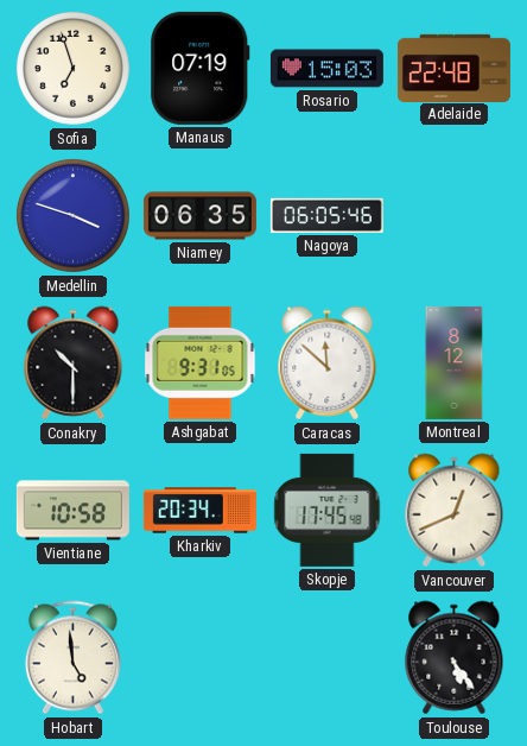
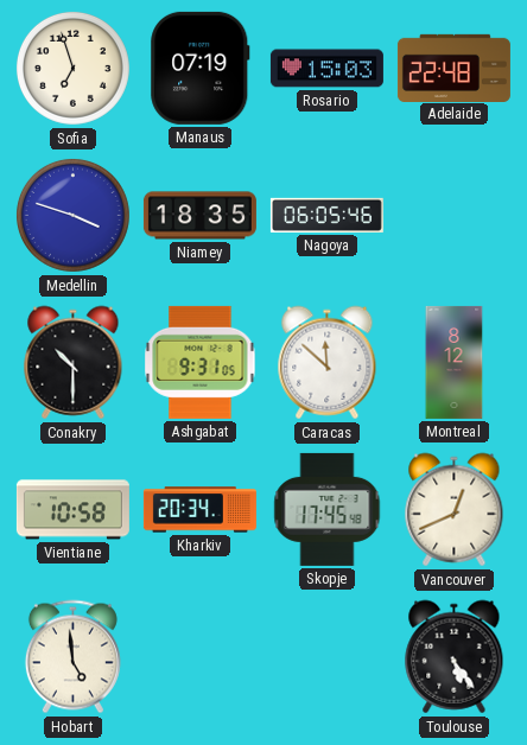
Niamey: 06:35 -> 18:35 (199, 216)
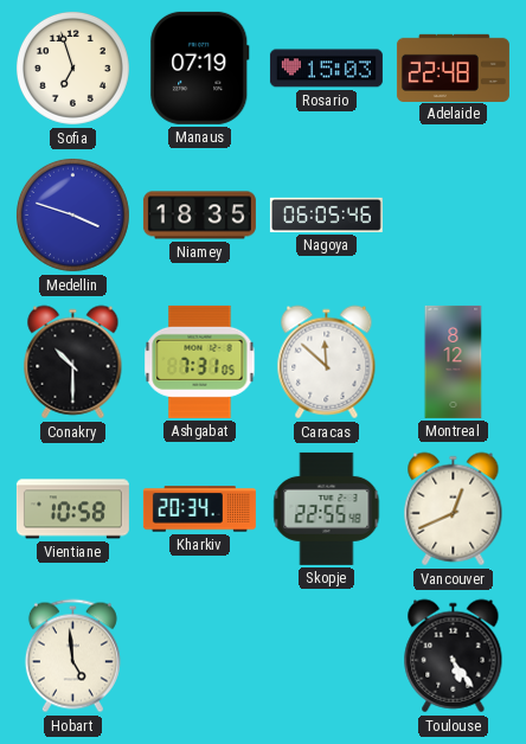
Ashgabat: 9:31 -> 7:31 (200, 361)
Skopje: 17:45 -> 22:55 (327, 508)
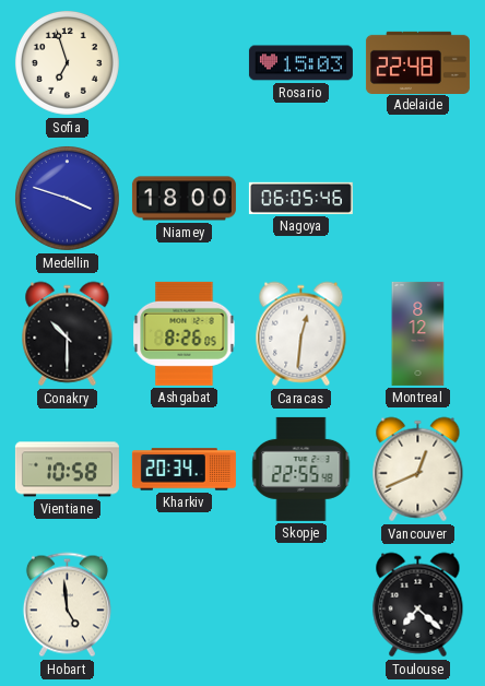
Manaus: 07:19 -> none (200, 68)
Niamey: 18:35 -> 18:00 (184, 199)
Ashgabat: 7:31 -> 8:26 (185, 333)
Caracas: 11:52 -> 12:31 (301, 334)
Toulouse: 5:24 -> 7:22 (418, 605)
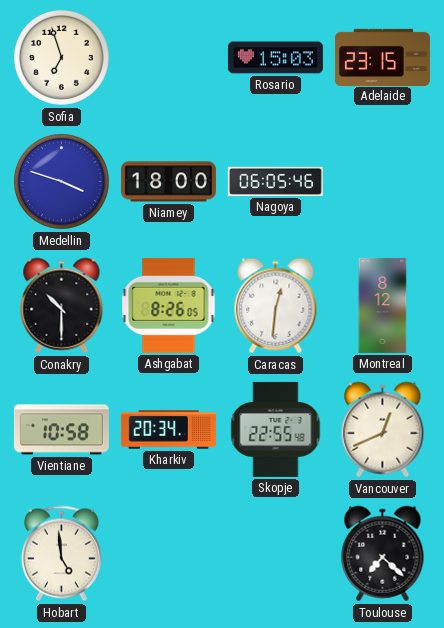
Adelaide: 22:48 -> 23:15 (382, 57)
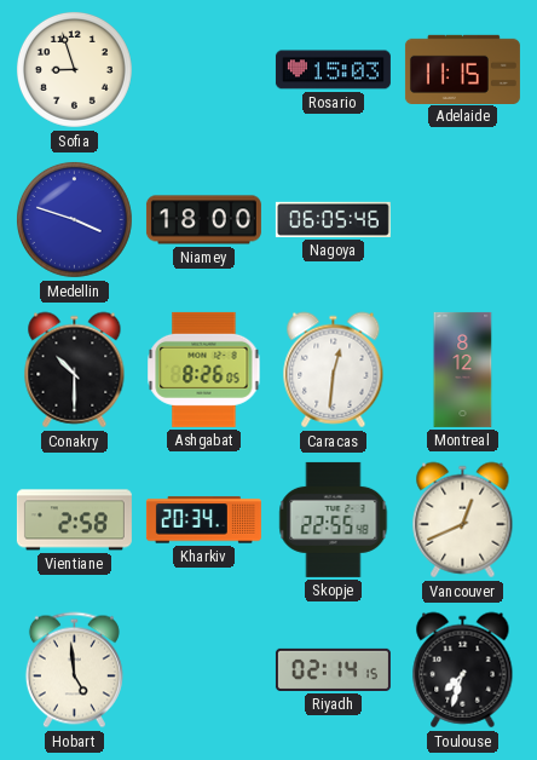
Sofia: 6:57 -> 8:57 (74, 69)
Adelaide: 23:15 -> 11:15 (462, 69)
Vientiane: 10:58 -> 2:58 (74, 520)
Riyadh: none -> 02:14 (333, 669)
Toulouse: 7:22 -> 7:33 (463, 670)
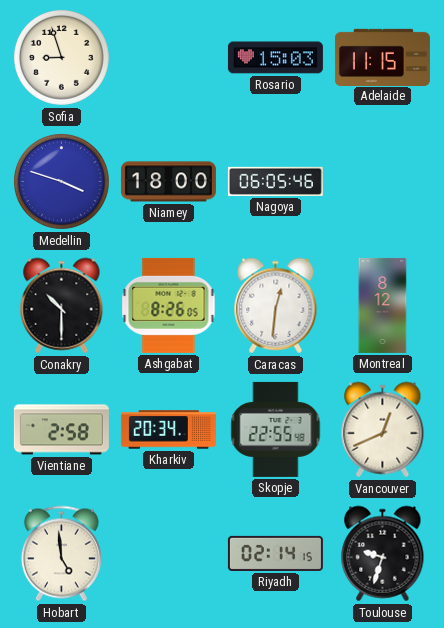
Toulouse: 7:33 -> 9:33 (383, 554)
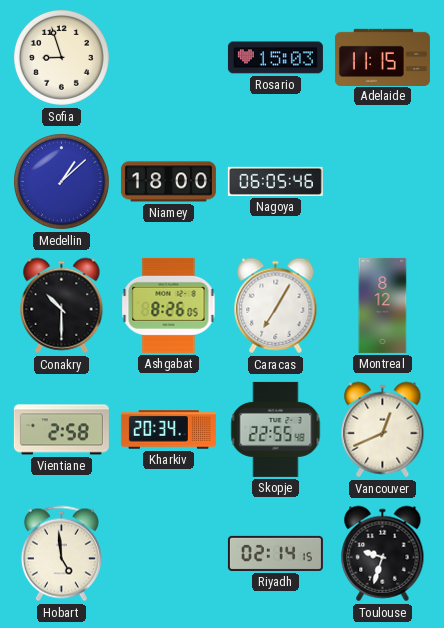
Medellin: 3:48 -> 1:08 (61, 181)
Caracas: 12:31 -> 7:05 (276, 306)
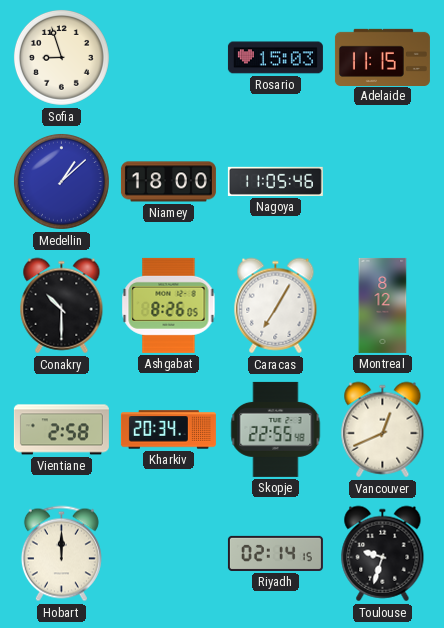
Nagoya: 06:05 -> 11:05 (275, 181)
Hobart: 4:59 -> 12:00 (61, 554)
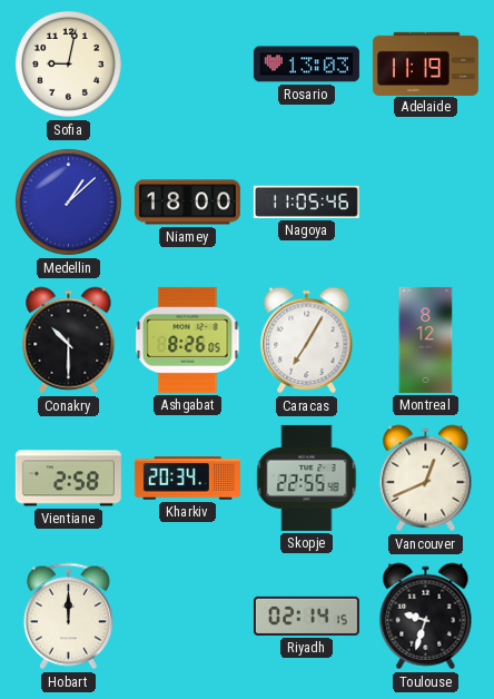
Sofia: 8:57 -> 9:02 (68, 63)
Rosario: 15:03 -> 13:03 (306, 65)
Adelaide: 11:15 -> 11:19 (425, 63)
